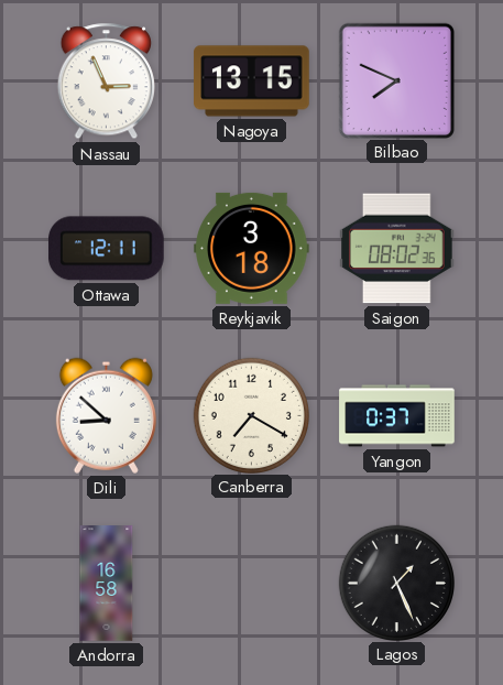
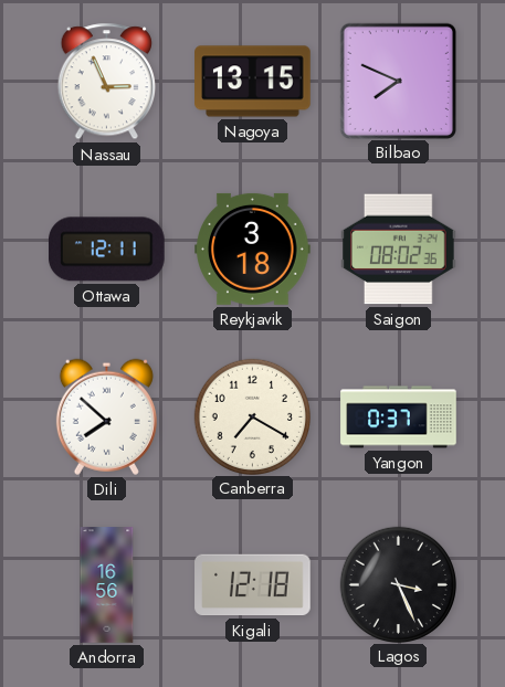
Dili: 8:52 -> 7:52 (106, 416)
Andorra: 16:58 -> 16:56 (107, 585)
Kigali: none -> 12:18 (253, 585)
Lagos: 1:26 -> 3:26 (398, 584)
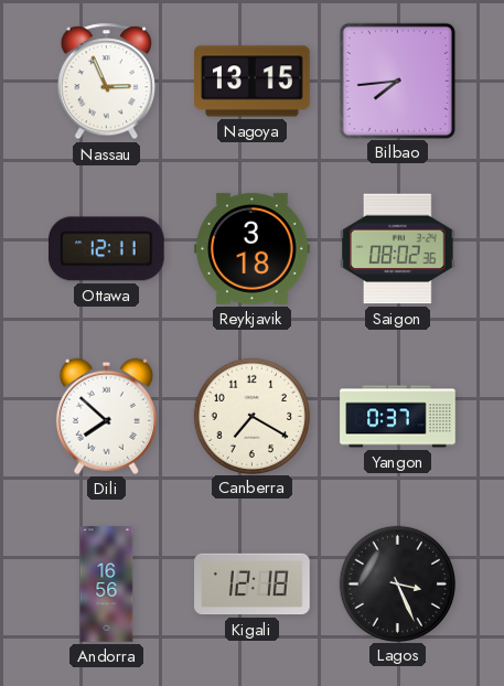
Bilbao: 7:49 -> 7:44 (397, 81)
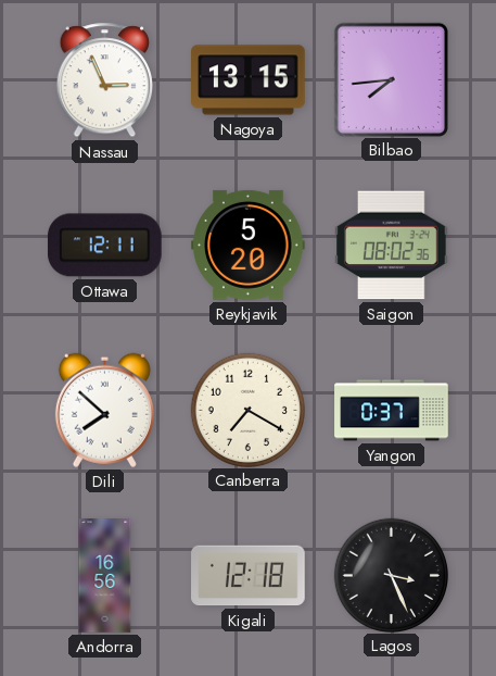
Reykjavik: 3:18 -> 5:20 (249, 245)
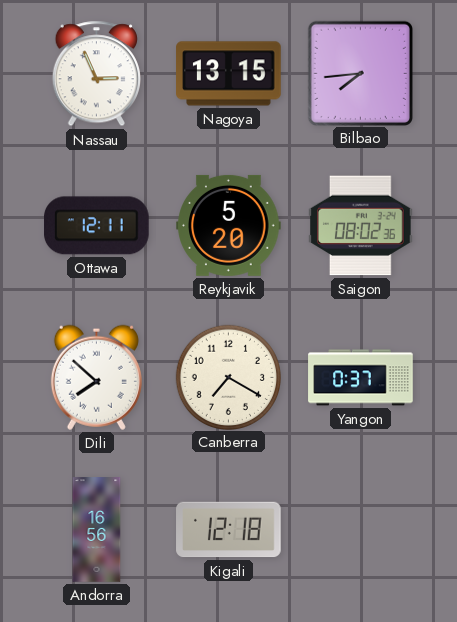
Lagos: 3:26 -> none (391, 575)
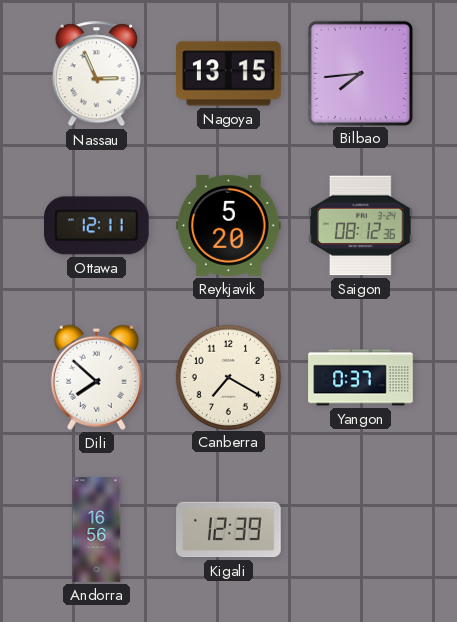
Saigon: 08:02 -> 08:12 (361, 226)
Kigali: 12:18 -> 12:39 (229, 530)
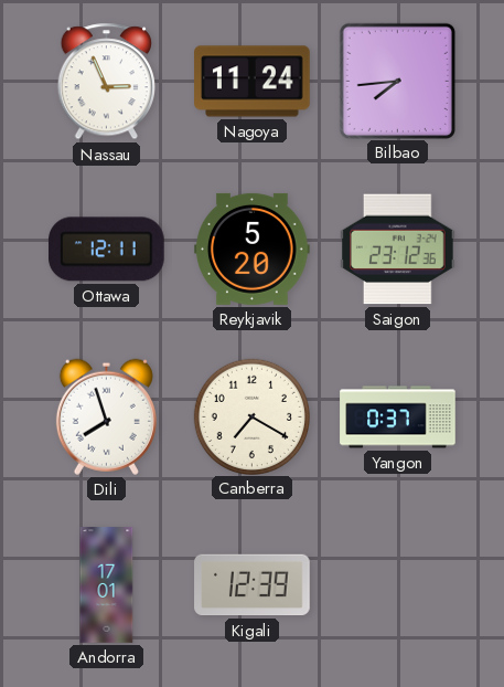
Nagoya: 13:15 -> 11:24 (253, 82)
Saigon: 08:12 -> 23:12 (398, 250)
Dili: 7:52 -> 7:57 (106, 416)
Andorra: 16:56 -> 17:01 (107, 585)
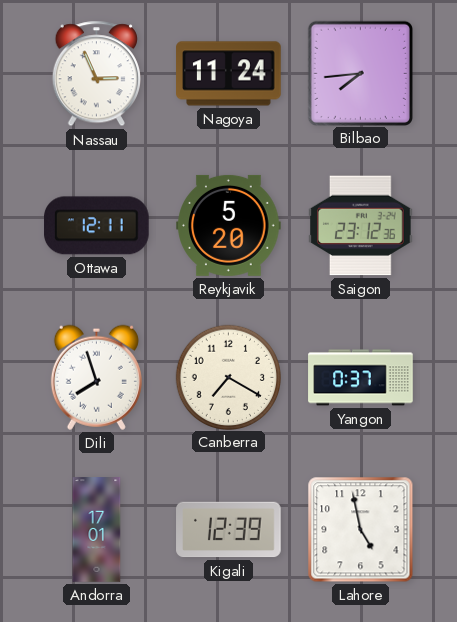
Lahore: none -> 4:58 (361, 530)
